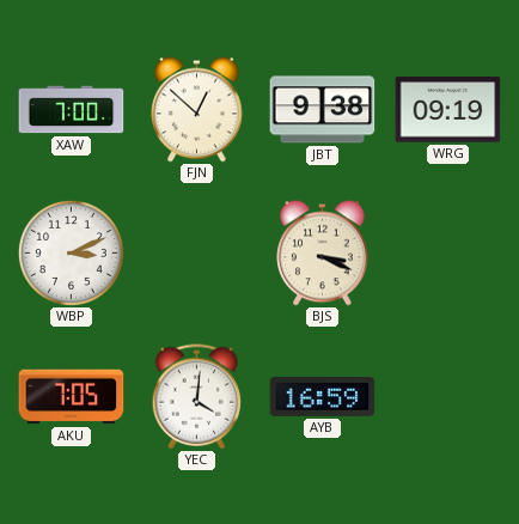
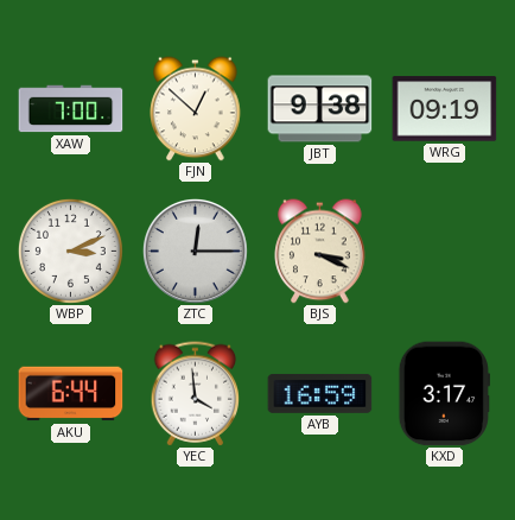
ZTC: none -> 12:15 (195, 251)
AKU: 7:05 -> 6:44 (71, 394)
YEC: 4:01 -> 3:59 (196, 394)
KXD: none -> 3:17 (444, 394)
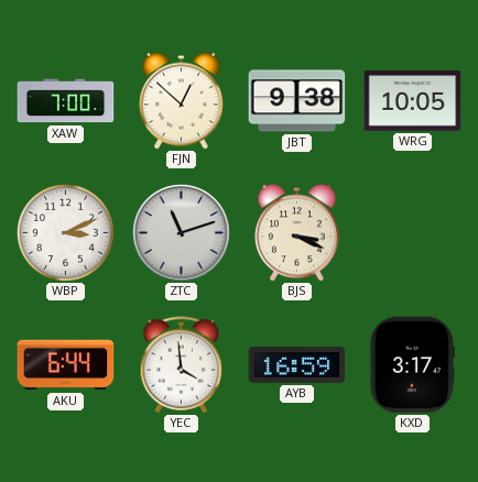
WRG: 09:19 -> 10:05 (413, 101)
ZTC: 12:15 -> 11:12 (181, 232)
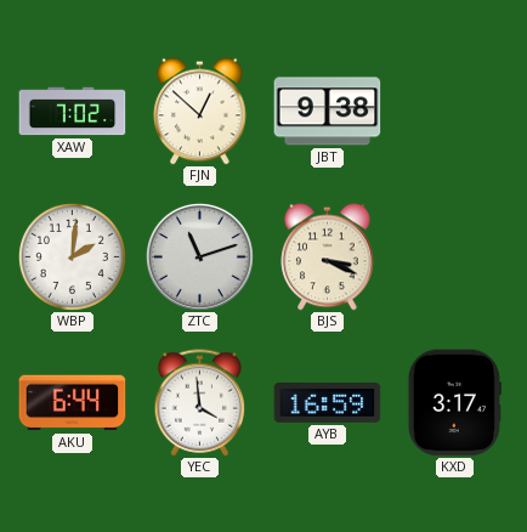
XAW: 7:00 -> 7:02 (73, 112)
WRG: 10:05 -> none (413, 101)
WBP: 3:11 -> 2:01 (72, 256)
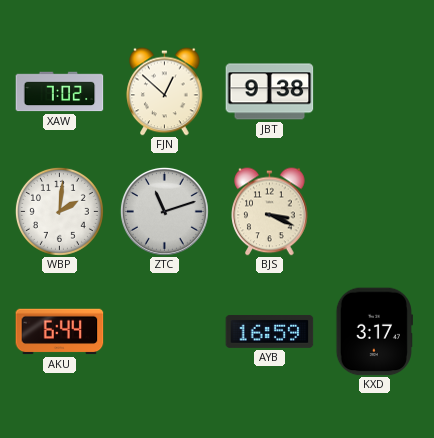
YEC: 3:59 -> none (200, 403)
